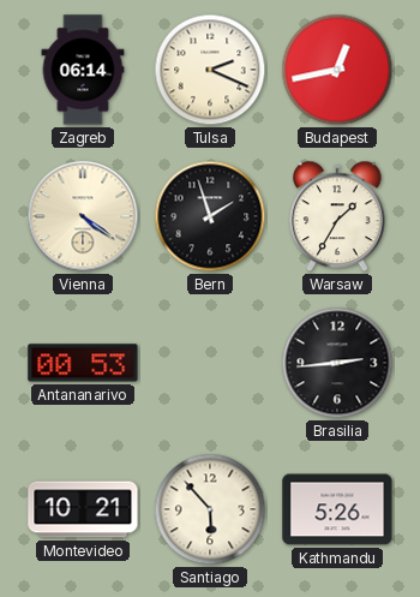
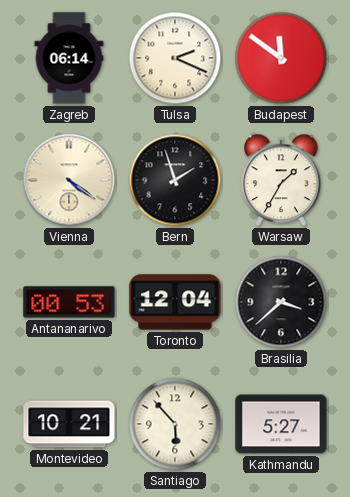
Budapest: 12:43 -> 11:51 (281, 58)
Toronto: none -> 12:04 (175, 302)
Brasilia: 2:44 -> 3:38 (281, 302)
Kathmandu: 5:26 -> 5:27 (281, 424)
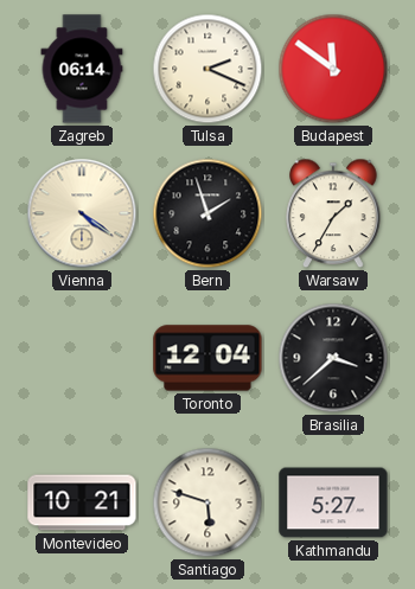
Antananarivo: 00:53 -> none (69, 302)
Santiago: 5:53 -> 5:48 (207, 502)
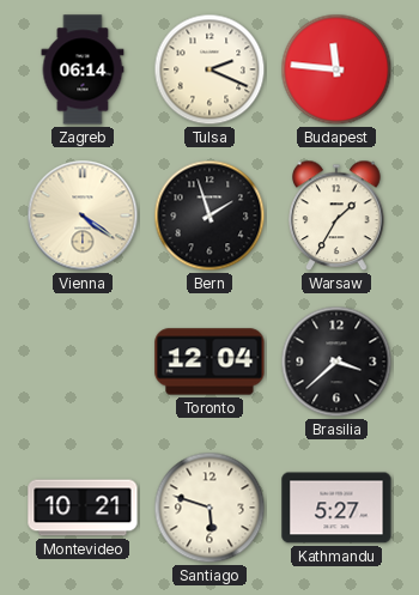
Budapest: 11:51 -> 11:46 (336, 69)
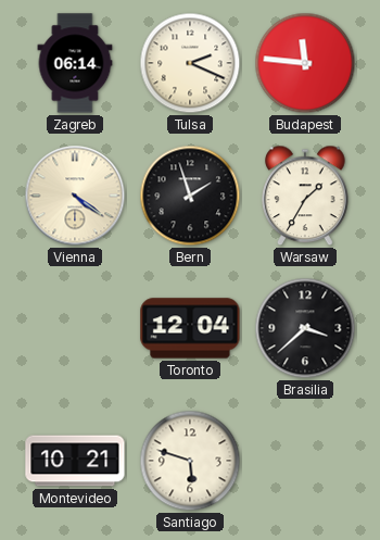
Kathmandu: 5:27 -> none (336, 508)
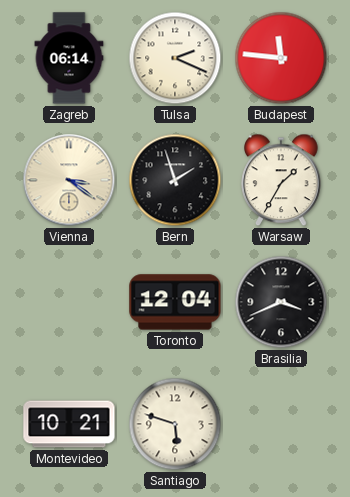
Vienna: 4:21 -> 3:21 (69, 180)
Brasilia: 3:38 -> 3:41 (281, 302)
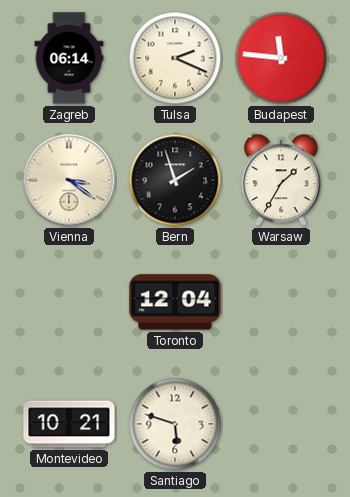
Brasilia: 3:41 -> none (281, 302)
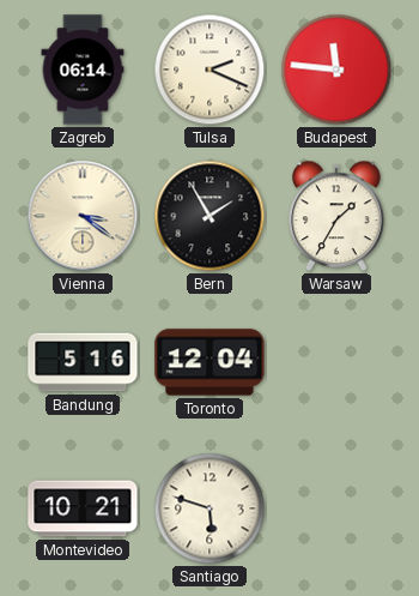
Bern: 1:57 -> 1:55 (209, 216)
Bandung: none -> 5:16 (83, 362)
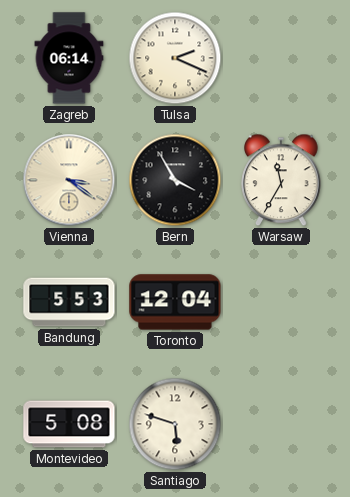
Budapest: 11:46 -> none (336, 70)
Bern: 1:55 -> 3:55 (175, 180)
Warsaw: 1:35 -> 11:35 (281, 180)
Bandung: 5:16 -> 5:53 (69, 302)
Montevideo: 10:21 -> 5:08 (69, 424)
